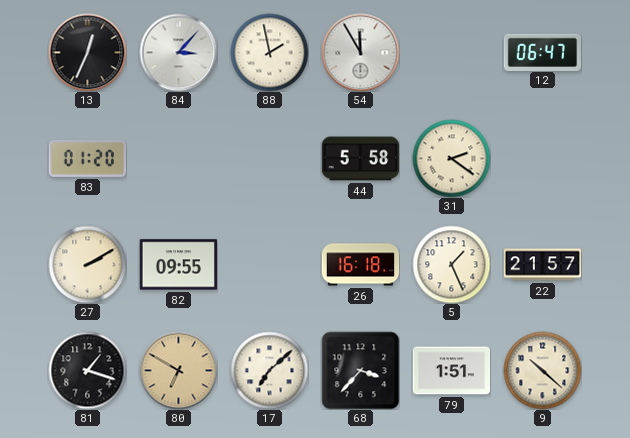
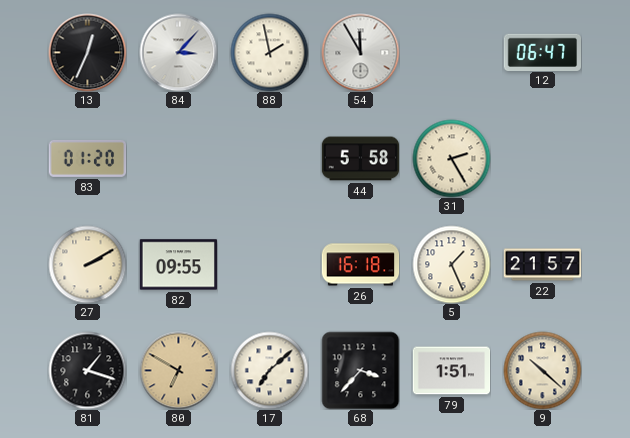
31: 2:21 -> 2:25 (451, 158)
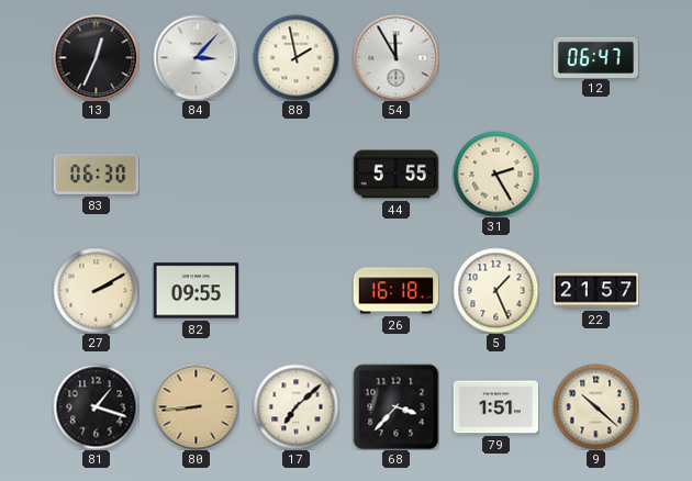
83: 01:20 -> 06:30 (96, 174)
44: 5:58 -> 5:55 (395, 175)
80: 6:50 -> 8:44 (196, 406)
